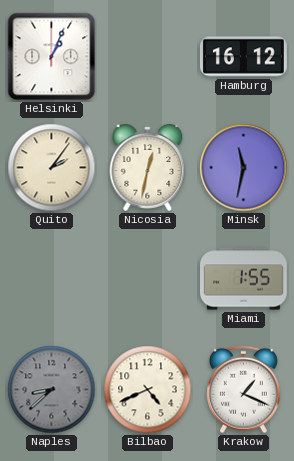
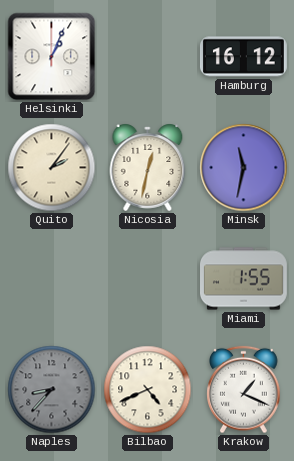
Naples: 8:38 -> 8:37 (52, 390)
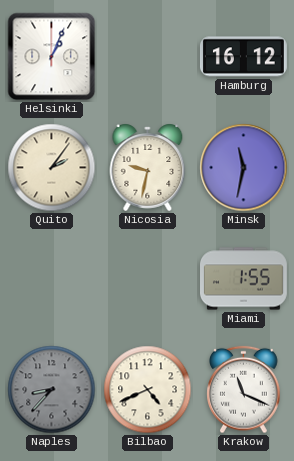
Nicosia: 12:32 -> 9:32 (148, 167)
Krakow: 1:19 -> 11:19 (244, 390)
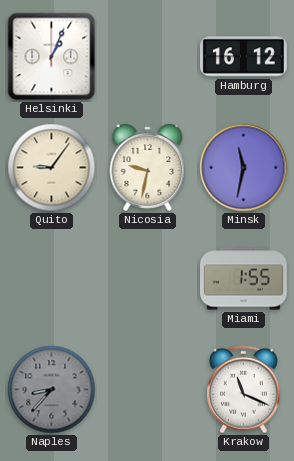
Quito: 2:06 -> 9:06 (52, 168)
Bilbao: 4:41 -> none (148, 390)
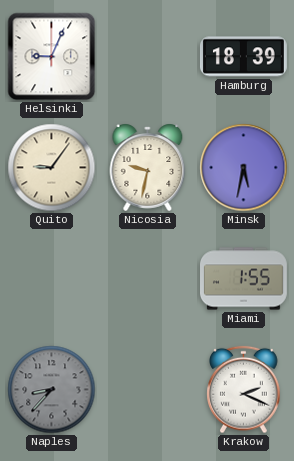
Helsinki: 1:04 -> 9:04 (52, 57)
Hamburg: 16:12 -> 18:39 (243, 57)
Minsk: 11:32 -> 5:32 (244, 168)
Krakow: 11:19 -> 2:19 (244, 390)
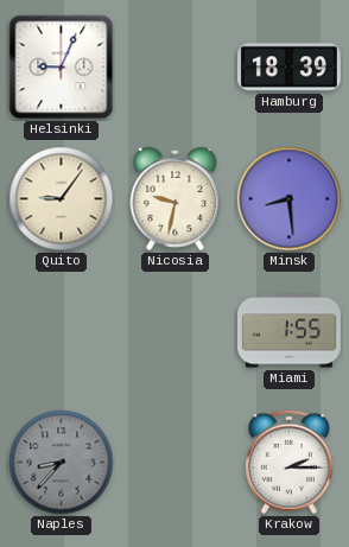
Minsk: 5:32 -> 8:29 (290, 199)
Krakow: 2:19 -> 2:15 (290, 463)
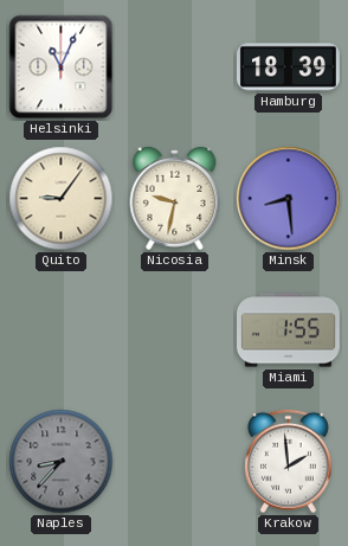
Helsinki: 9:04 -> 11:04 (62, 68)
Krakow: 2:15 -> 1:59 (289, 462)
